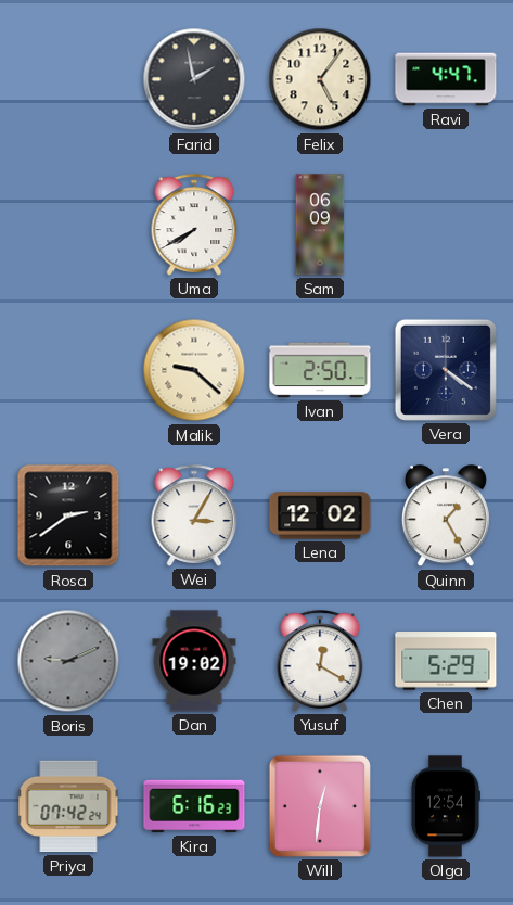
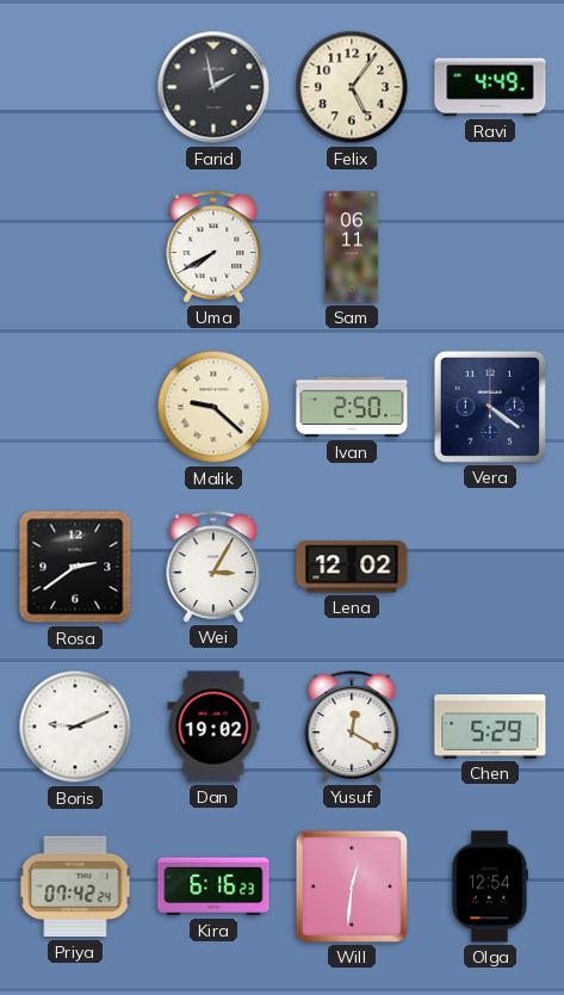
Ravi: 4:47 -> 4:49 (490, 87)
Sam: 06:09 -> 06:11 (352, 247)
Quinn: 1:25 -> none (446, 517)
Boris dial: grey -> white (75, 727)
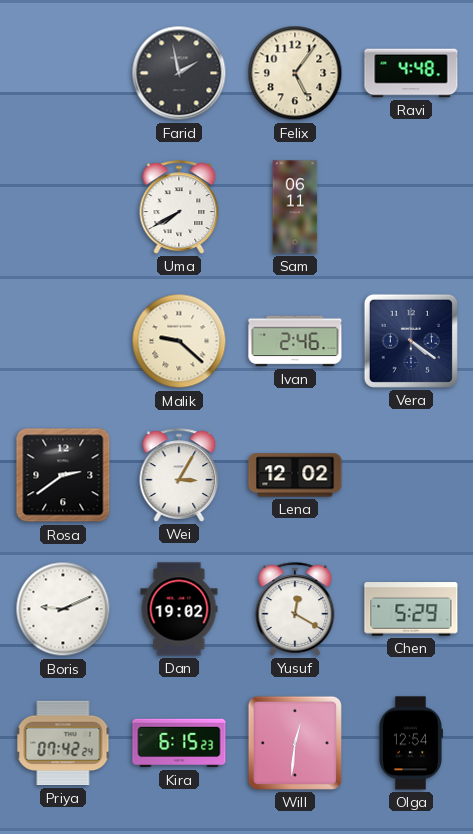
Ravi: 4:49 -> 4:48 (411, 73)
Ivan: 2:50 -> 2:46 (295, 341)
Kira: 6:16 -> 6:15 (179, 743)
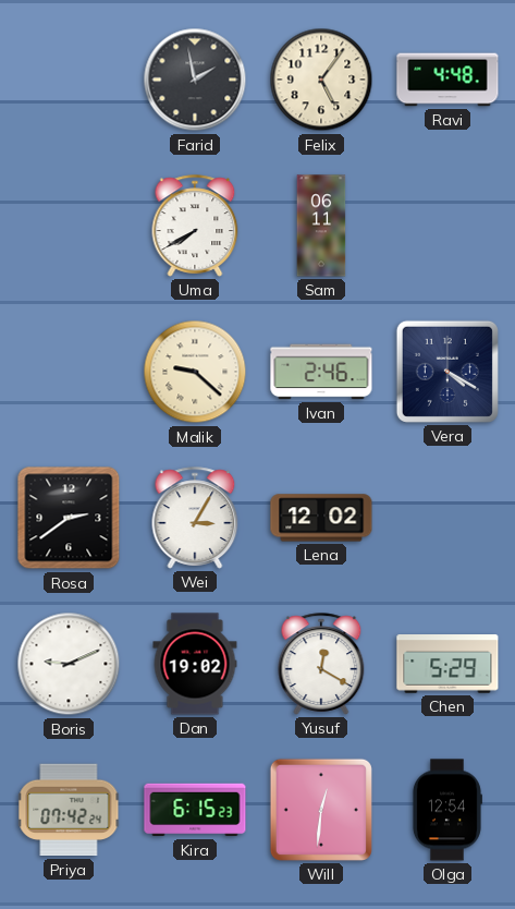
Vera: 4:21 -> 4:20 (447, 372)
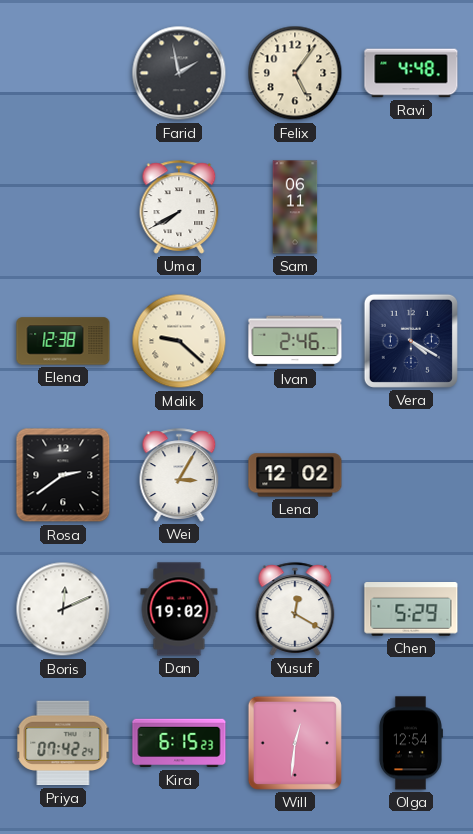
Elena: none -> 12:38 (63, 341)
Boris: 9:11 -> 12:11 (63, 609)
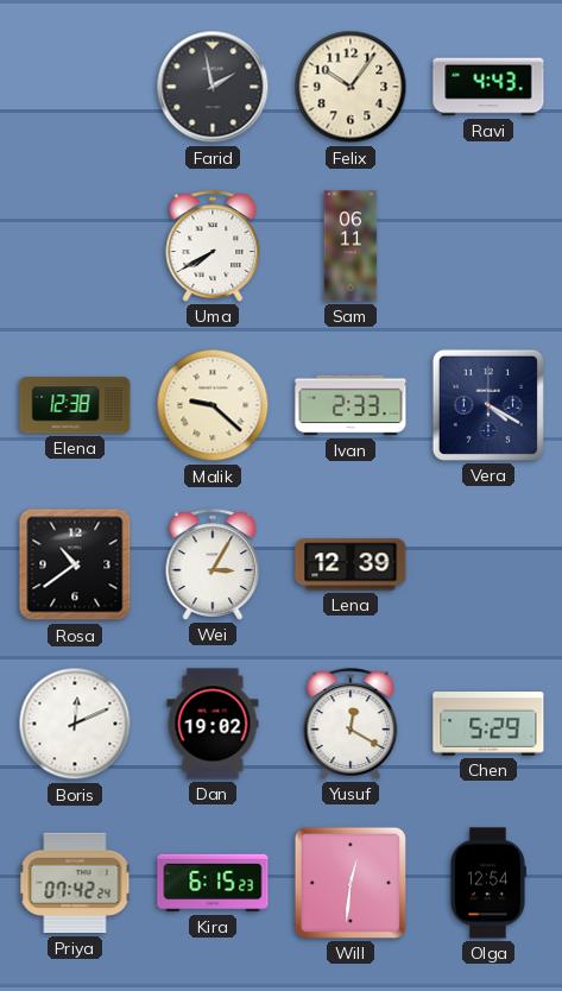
Felix: 5:06 -> 10:06 (351, 87)
Ravi: 4:48 -> 4:43 (488, 87)
Ivan: 2:46 -> 2:33 (351, 405)
Rosa: 2:39 -> 10:39 (75, 564)
Lena: 12:02 -> 12:39 (351, 564)
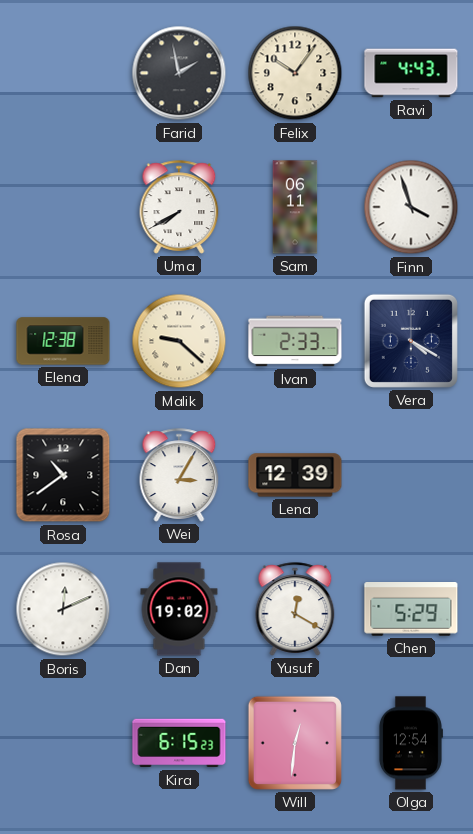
Finn: none -> 3:57 (411, 207)
Priya: 07:42 -> none (75, 883)
